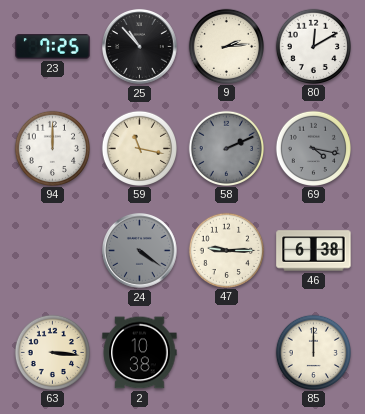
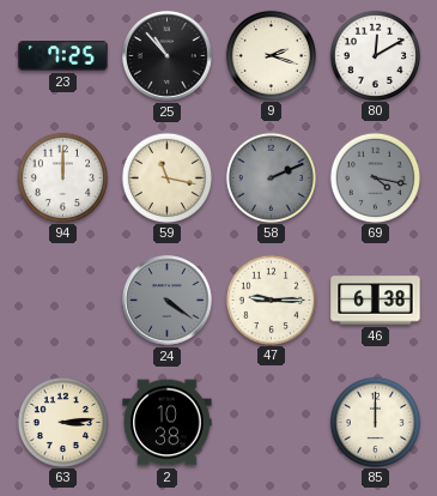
9: 2:14 -> 2:18 (271, 55)
63: 3:16 -> 3:14 (62, 422)
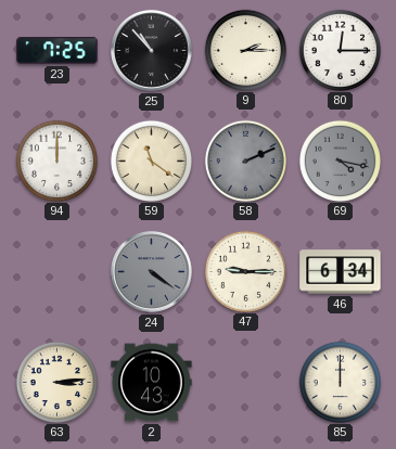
9: 2:18 -> 2:15 (245, 50)
80: 12:10 -> 12:15 (340, 50)
59: 11:17 -> 11:21 (151, 161)
46: 6:38 -> 6:34 (341, 272)
2: 10:38 -> 10:43 (152, 383)
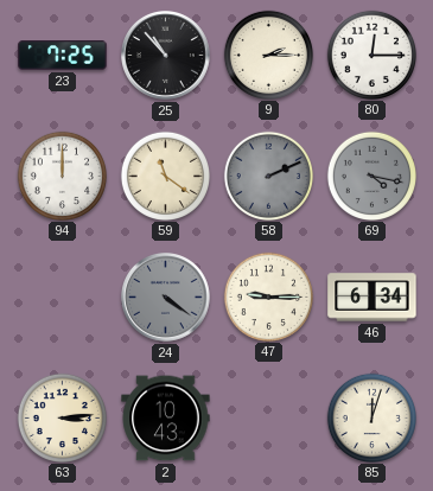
85: 12:00 -> 12:03 (371, 417)
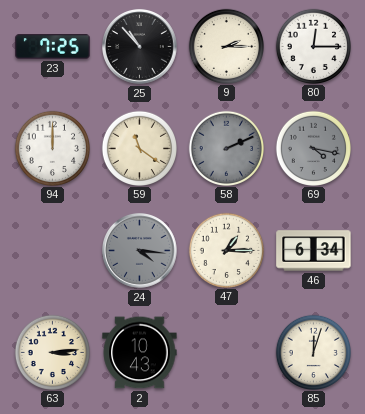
24: 4:21 -> 4:16 (140, 251)
47: 9:15 -> 1:15 (226, 250)
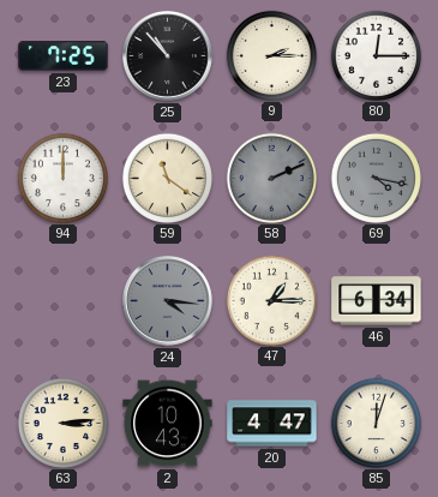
20: none -> 4:47 (272, 424)
